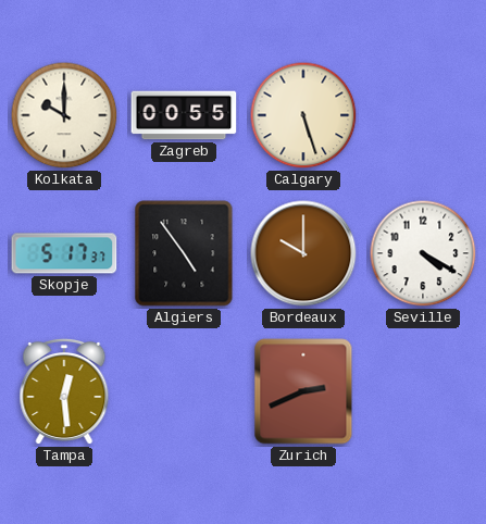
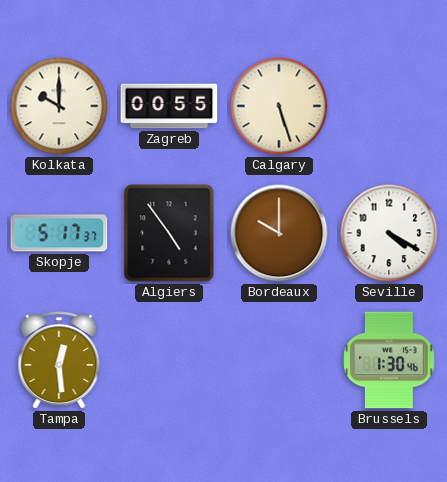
Zurich: 2:41 -> none (303, 391)
Brussels: none -> 1:30 (389, 360)
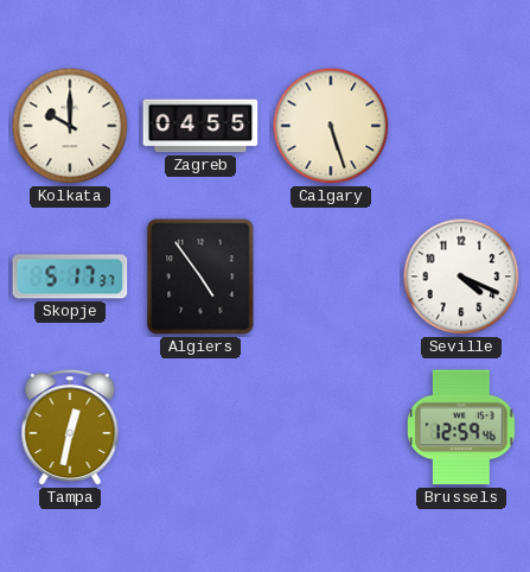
Zagreb: 00:55 -> 04:55 (200, 126)
Bordeaux: 10:00 -> none (279, 233)
Seville: 4:20 -> 4:19 (461, 277)
Tampa: 12:29 -> 12:32 (70, 427)
Brussels: 1:30 -> 12:59 (461, 427)
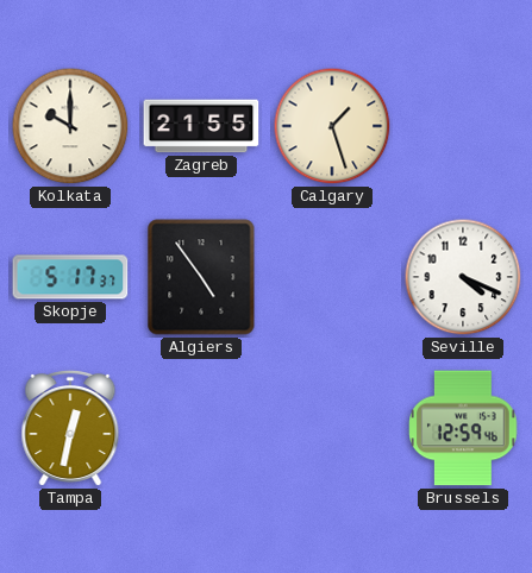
Zagreb: 04:55 -> 21:55 (201, 126)
Calgary: 5:27 -> 1:27 (332, 126)
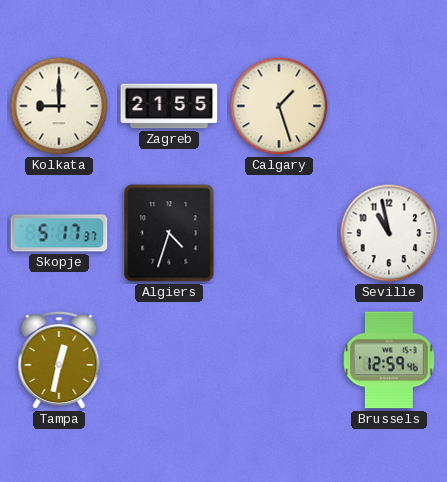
Kolkata: 10:00 -> 9:00 (59, 106)
Algiers: 4:54 -> 4:33 (169, 233)
Seville: 4:19 -> 10:58 (389, 233)
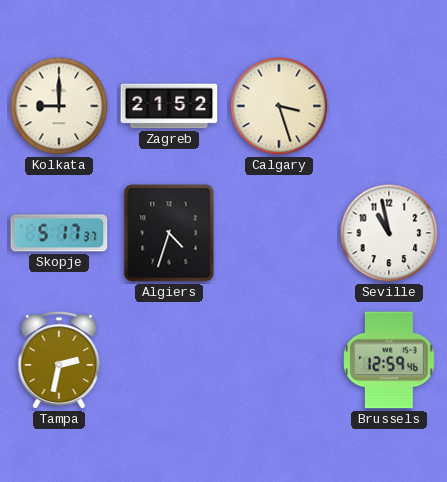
Zagreb: 21:55 -> 21:52 (169, 106)
Calgary: 1:27 -> 3:27 (279, 106)
Tampa: 12:32 -> 2:32 (59, 360)
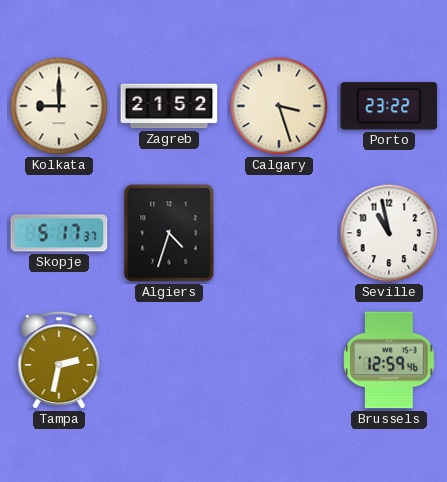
Porto: none -> 23:22 (389, 106)
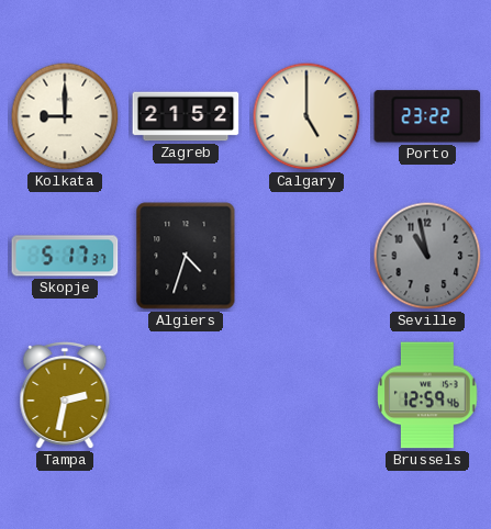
Calgary: 3:27 -> 5:00 (306, 116)
Seville dial: white -> grey (427, 256)
